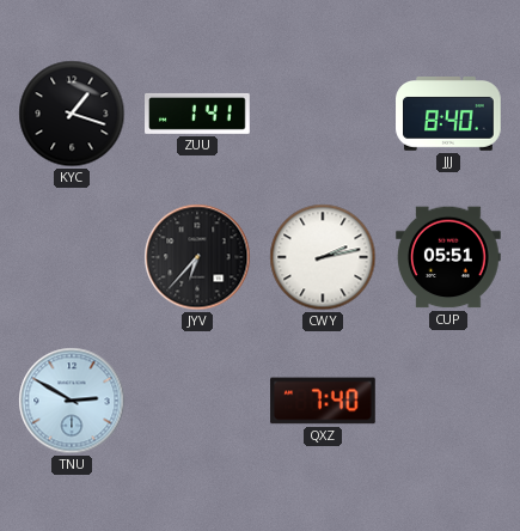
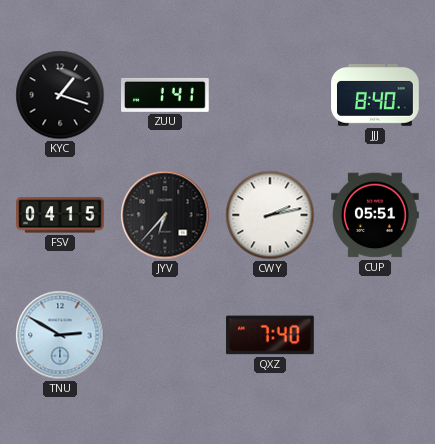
FSV: none -> 04:15 (60, 215)
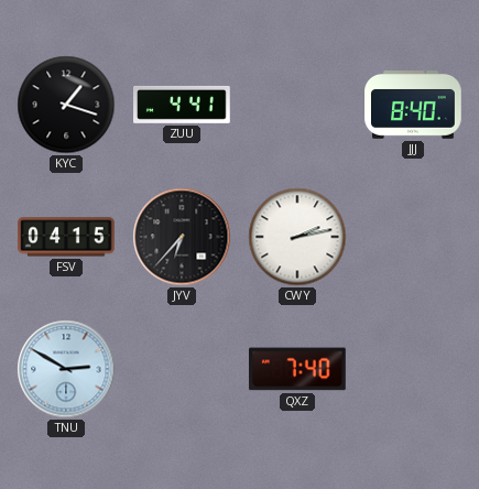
ZUU: 1:41 -> 4:41 (183, 105)
CUP: 05:51 -> none (375, 215)
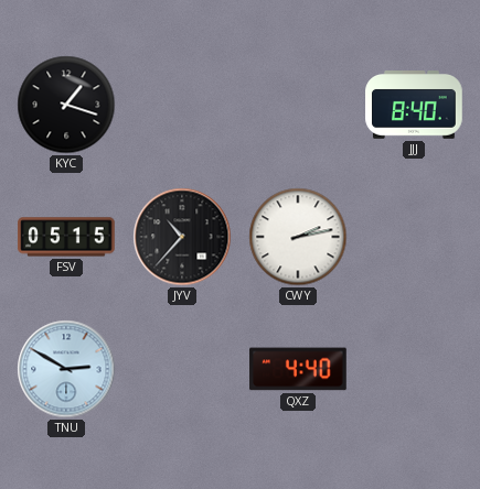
ZUU: 4:41 -> none (183, 105)
FSV: 04:15 -> 05:15 (66, 237)
JYV: 6:37 -> 10:37 (182, 237)
QXZ: 7:40 -> 4:40 (298, 369)
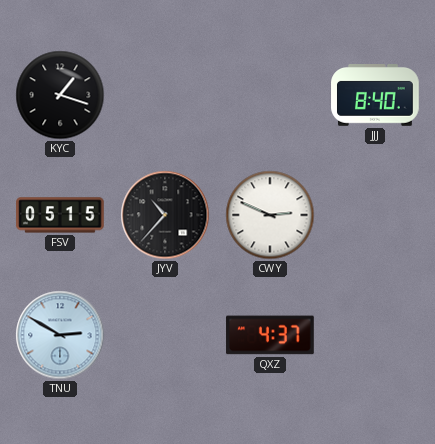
CWY: 2:13 -> 2:49 (270, 215)
QXZ: 4:40 -> 4:37 (270, 335)
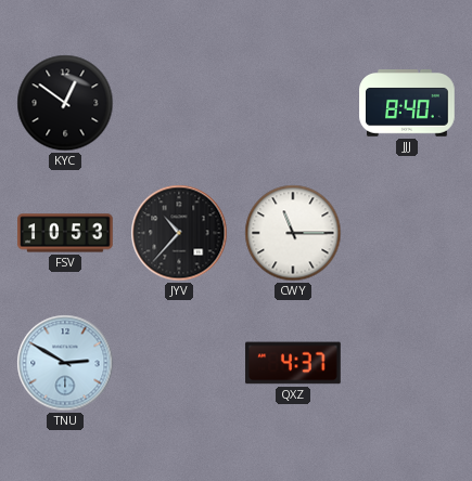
KYC: 1:18 -> 12:51 (65, 103)
FSV: 05:15 -> 10:53 (65, 233)
CWY: 2:49 -> 11:15 (293, 233)
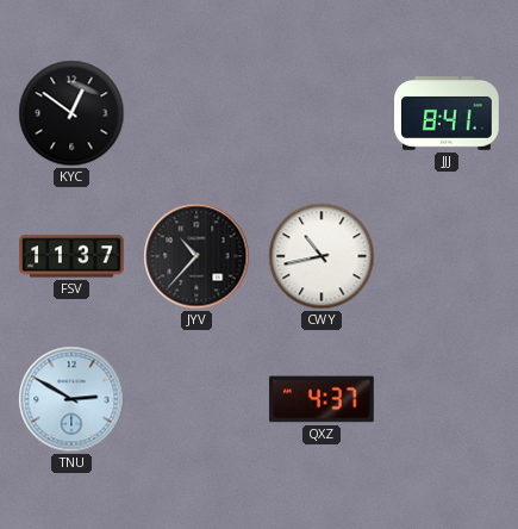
JJJ: 8:40 -> 8:41 (447, 114)
FSV: 10:53 -> 11:37 (71, 256)
CWY: 11:15 -> 10:43 (322, 256)
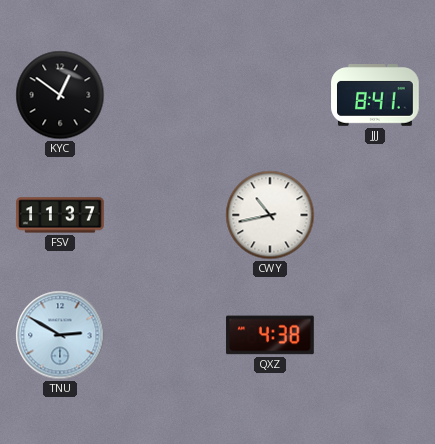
JYV: 10:37 -> none (196, 256)
QXZ: 4:37 -> 4:38 (270, 335)
